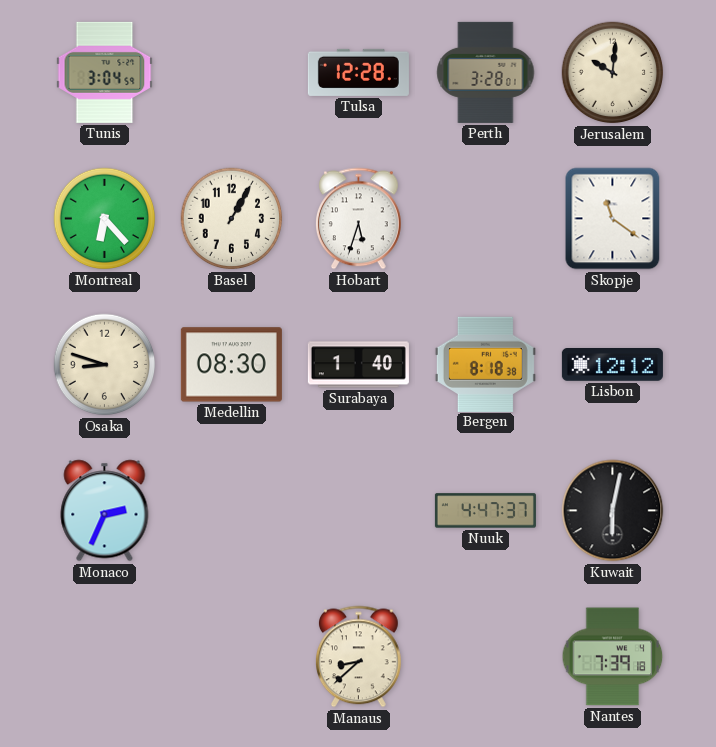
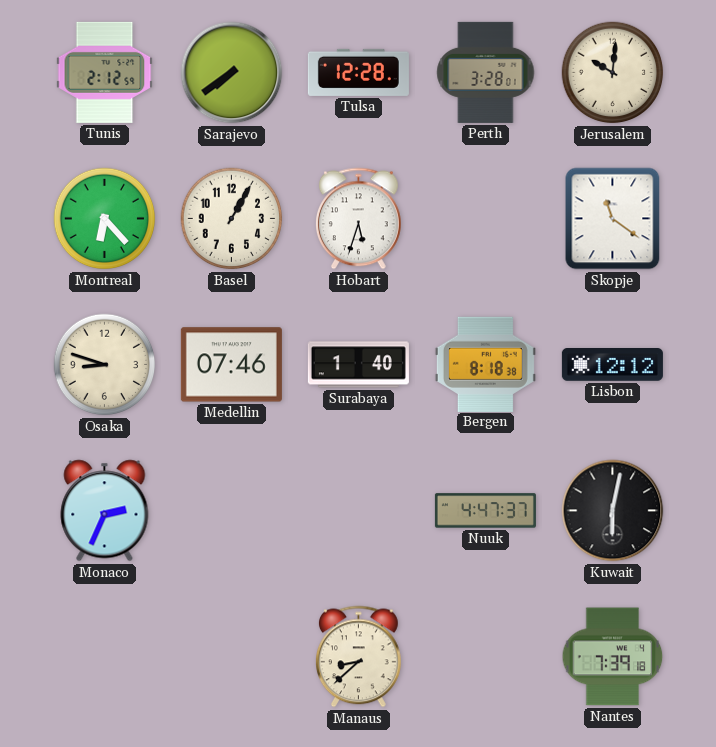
Tunis: 3:04 -> 2:12 (105, 72)
Sarajevo: none -> 7:39 (232, 73)
Medellin: 08:30 -> 07:46 (231, 365)
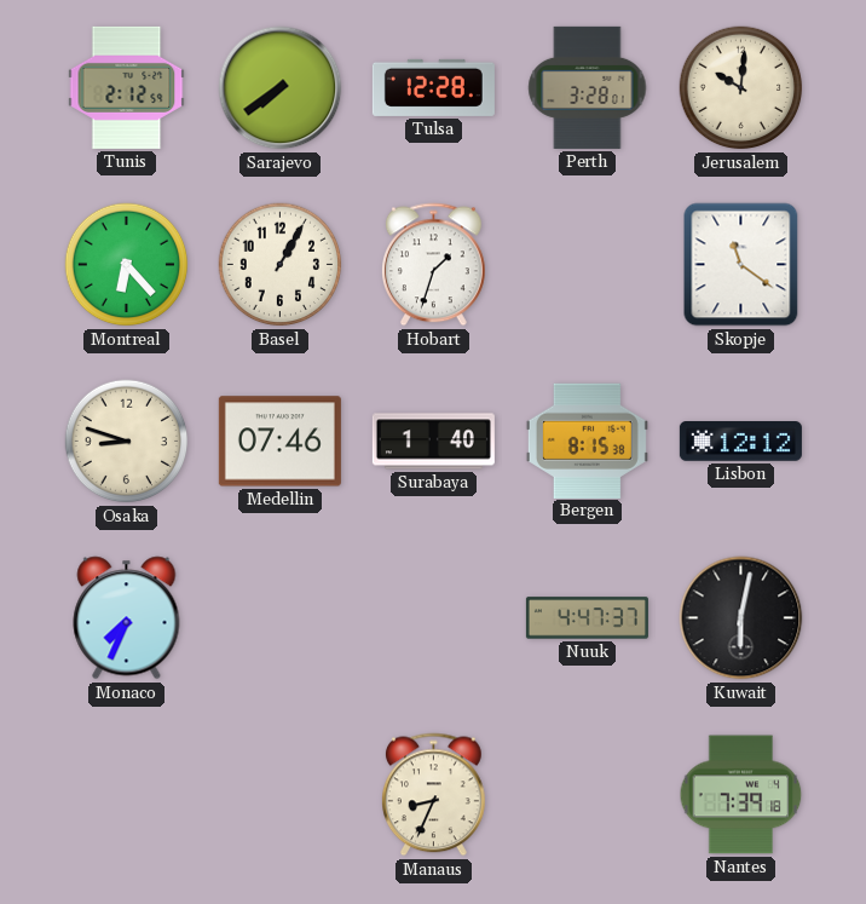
Hobart: 5:33 -> 1:33 (434, 265)
Bergen: 8:18 -> 8:15 (587, 441)
Monaco: 2:34 -> 7:34 (127, 618)
Manaus: 8:38 -> 8:34 (434, 795)
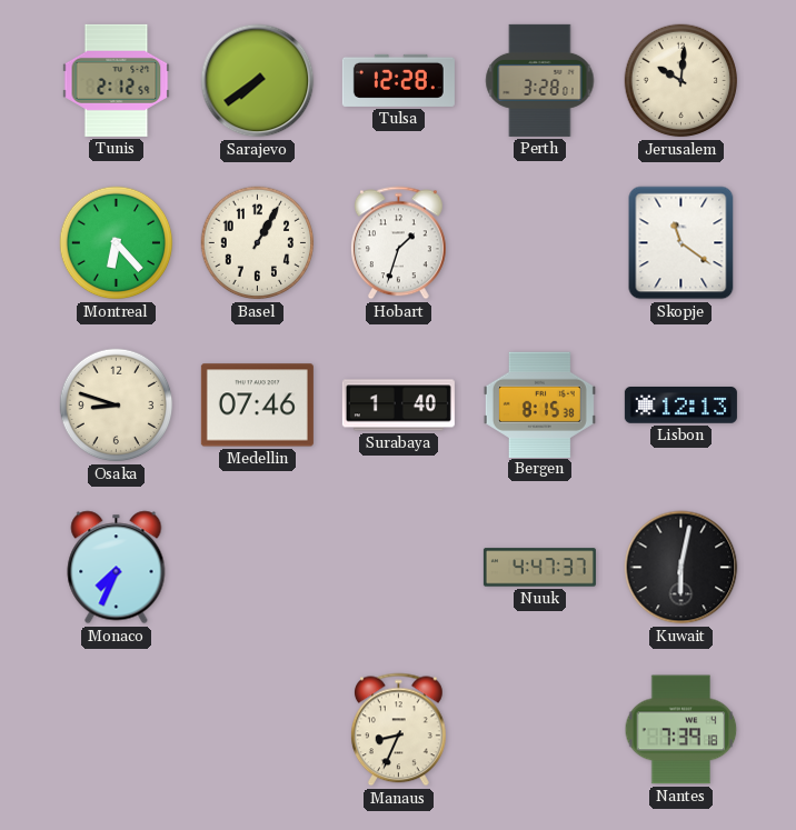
Lisbon: 12:12 -> 12:13 (680, 406)
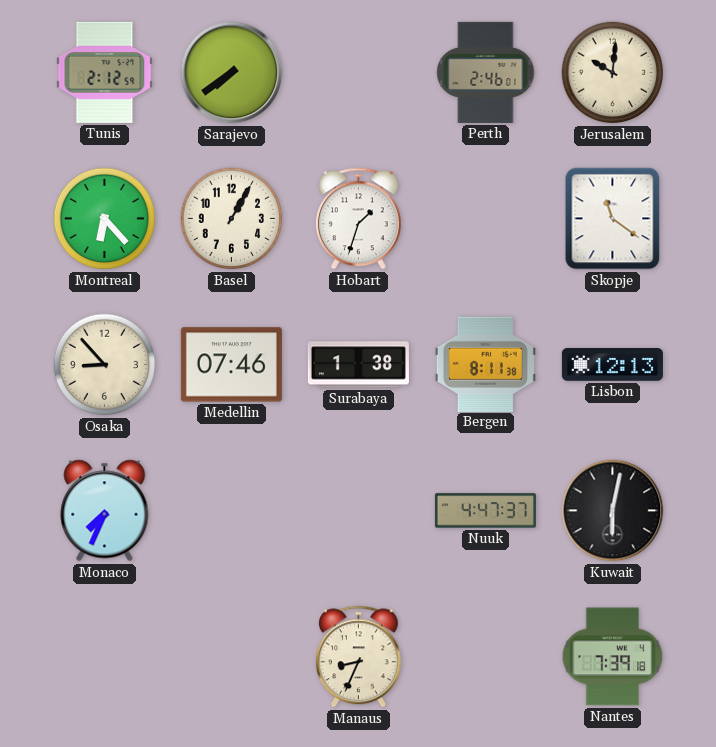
Tulsa: 12:28 -> none (398, 80)
Perth: 3:28 -> 2:46 (486, 72)
Osaka: 8:48 -> 8:53 (105, 365)
Surabaya: 1:40 -> 1:38 (358, 365)
Bergen: 8:15 -> 8:11 (485, 364)
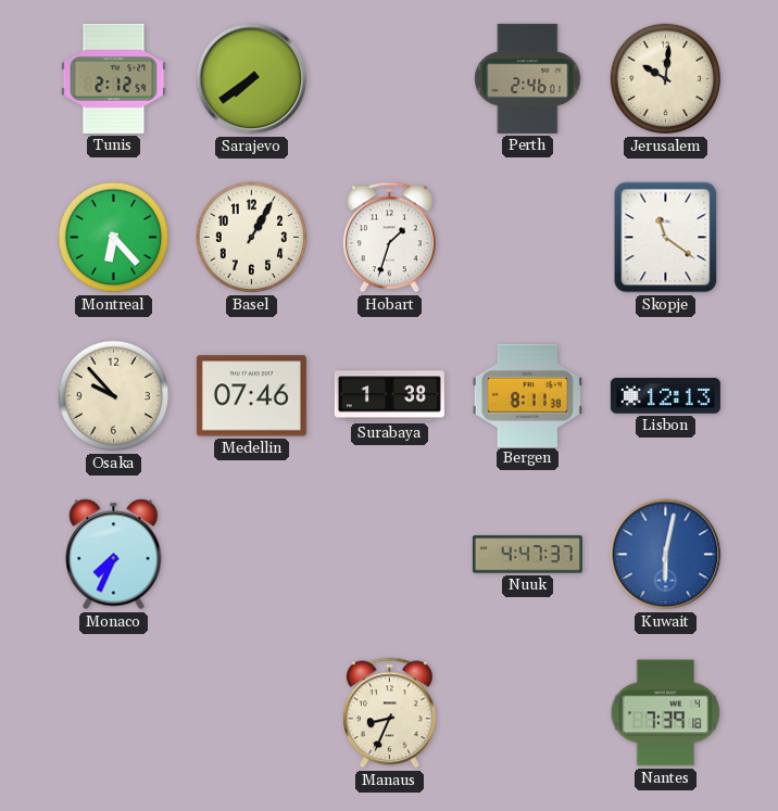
Osaka: 8:53 -> 9:53 (114, 396)
Kuwait dial: black -> blue (666, 555)
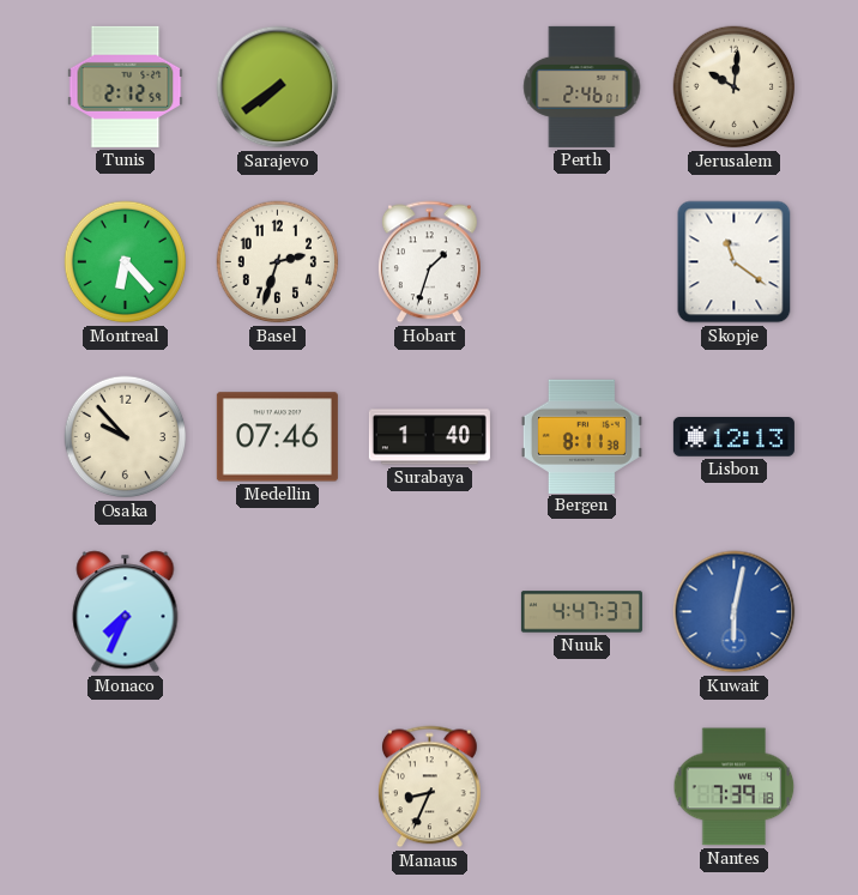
Basel: 1:05 -> 2:33 (278, 262)
Surabaya: 1:38 -> 1:40 (429, 437)
